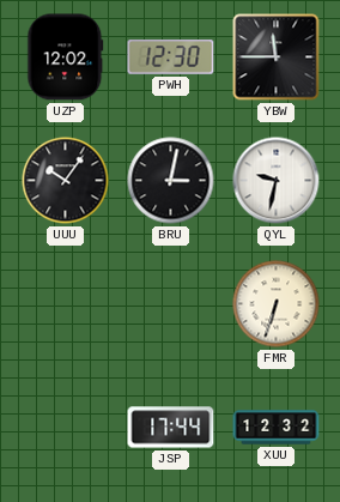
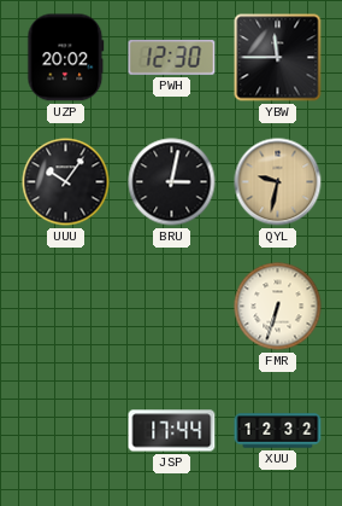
UZP: 12:02 -> 20:02 (66, 58)
QYL dial: white -> champagne (278, 182)
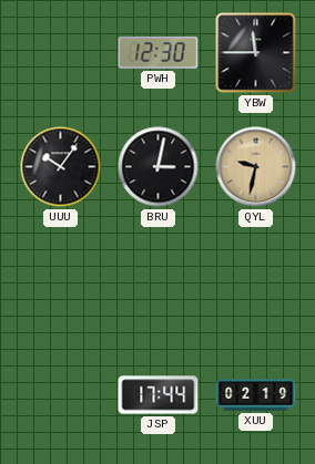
UZP: 20:02 -> none (66, 58)
FMR: 6:33 -> none (278, 307)
XUU: 12:32 -> 02:19 (256, 395)
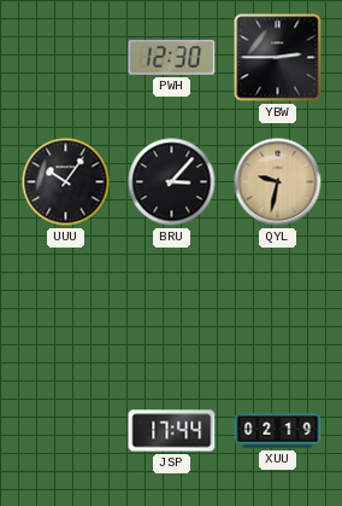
YBW: 11:45 -> 2:45 (278, 58)
BRU: 3:02 -> 3:07 (172, 182)
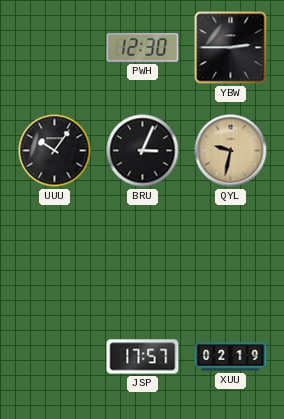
BRU: 3:07 -> 3:04 (143, 151)
JSP: 17:44 -> 17:57 (143, 357)
